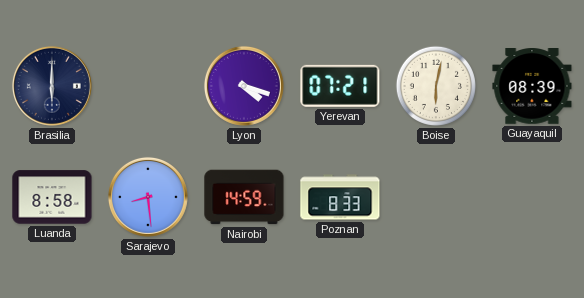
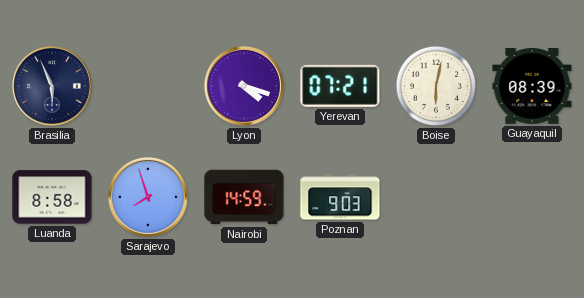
Brasilia: 6:00 -> 5:56 (52, 86)
Sarajevo: 8:29 -> 7:57 (148, 197)
Poznan: 8:33 -> 9:03 (340, 197)
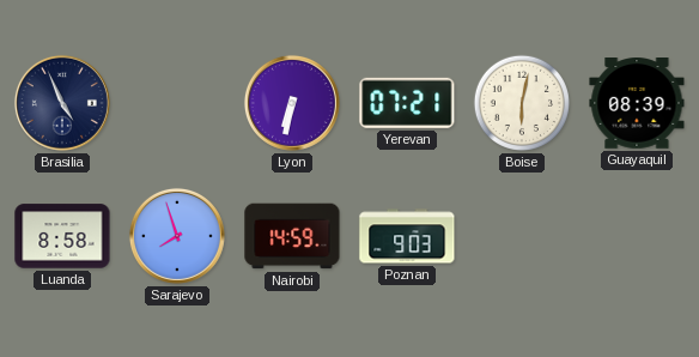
Brasilia: 5:56 -> 4:56 (62, 103)
Lyon: 4:18 -> 6:32 (292, 103)
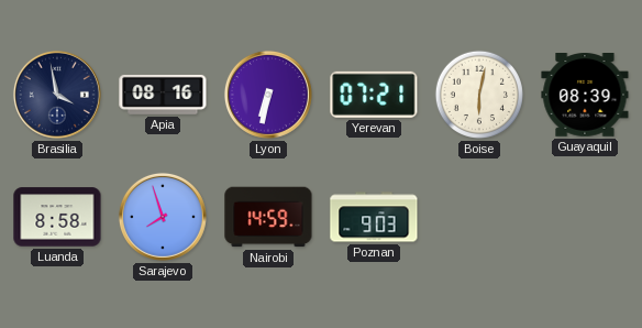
Brasilia: 4:56 -> 3:58 (57, 95)
Apia: none -> 08:16 (163, 95)
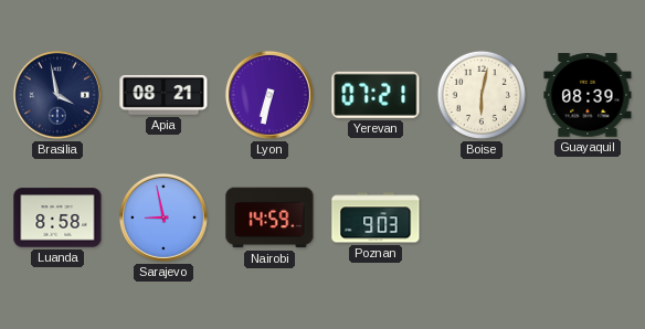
Apia: 08:16 -> 08:21 (163, 95)
Sarajevo: 7:57 -> 8:58 (163, 217)
